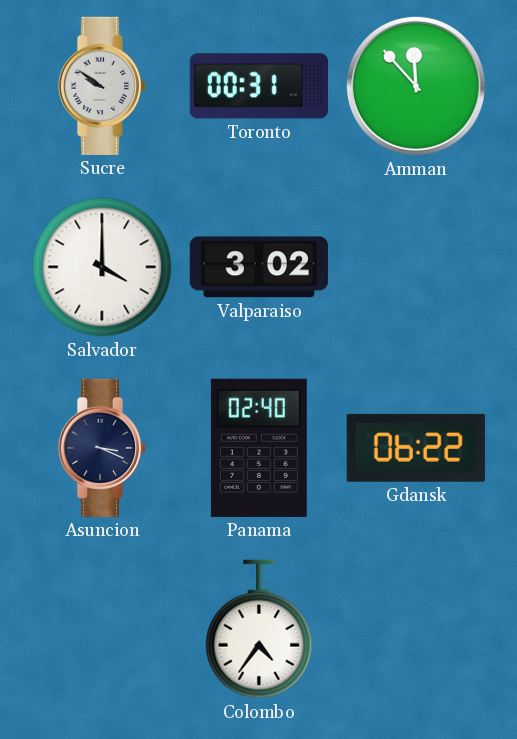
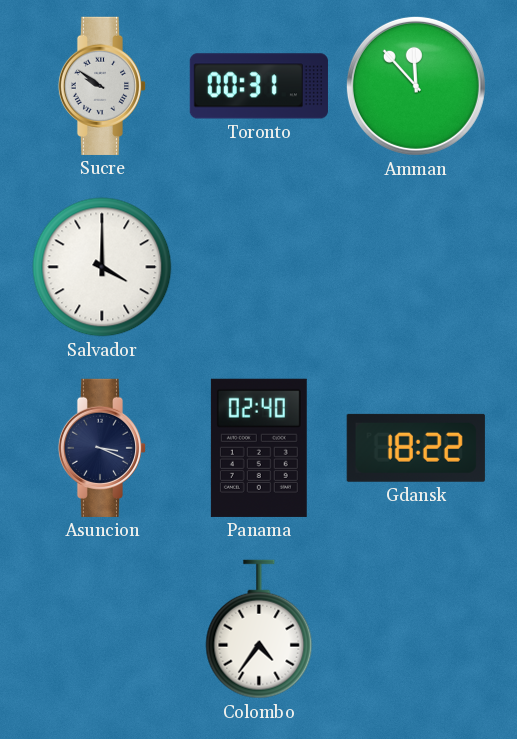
Valparaiso: 3:02 -> none (259, 267)
Gdansk: 06:22 -> 18:22 (416, 448)
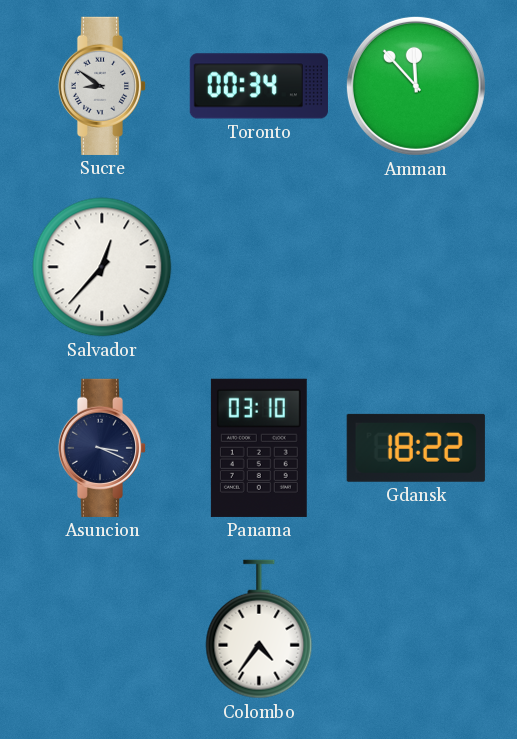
Sucre: 9:51 -> 8:51 (102, 86)
Toronto: 00:31 -> 00:34 (259, 86)
Salvador: 4:00 -> 12:37 (102, 267)
Panama: 02:40 -> 03:10 (259, 448)
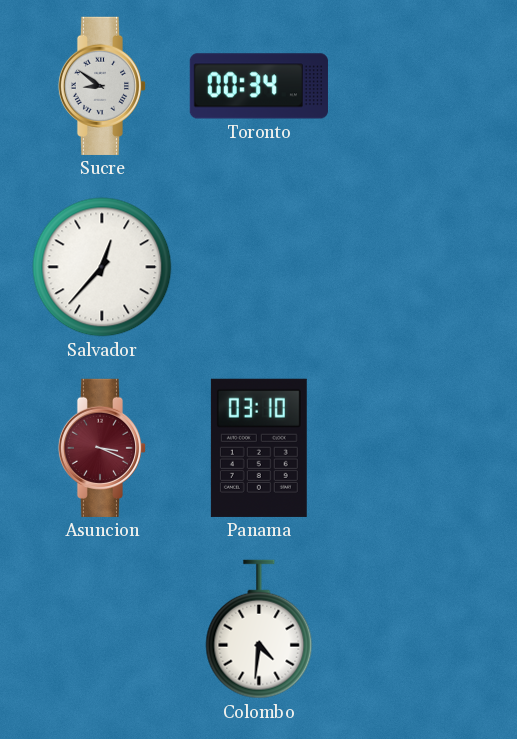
Amman: 11:53 -> none (416, 86)
Asuncion dial: navy -> burgundy (102, 448)
Gdansk: 18:22 -> none (416, 448)
Colombo: 4:36 -> 4:31 (259, 629)
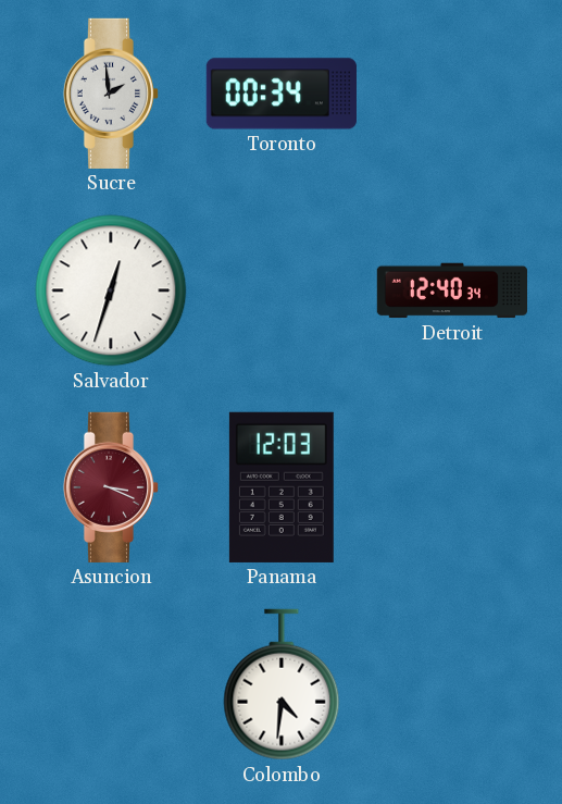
Sucre: 8:51 -> 1:59 (111, 94)
Salvador: 12:37 -> 12:33 (111, 290)
Detroit: none -> 12:40 (451, 290)
Panama: 03:10 -> 12:03 (282, 487)
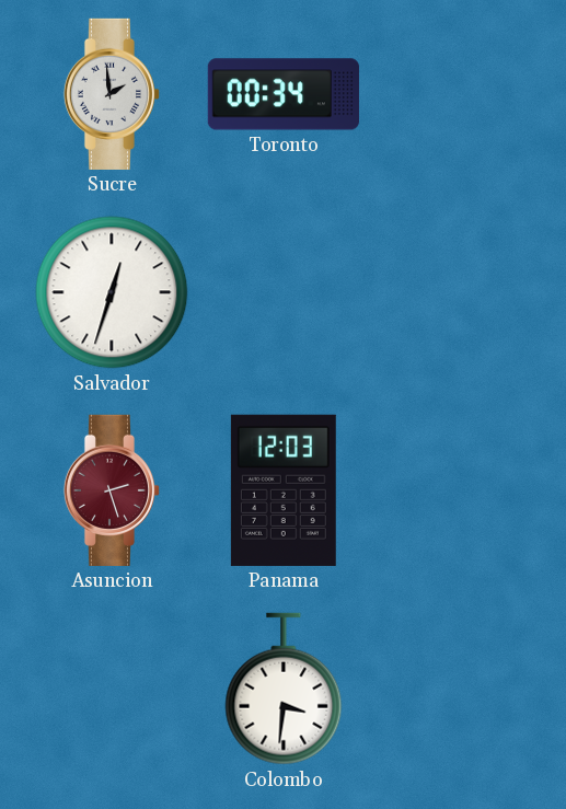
Detroit: 12:40 -> none (451, 290)
Asuncion: 3:19 -> 2:27 (112, 490)
Colombo: 4:31 -> 3:31 (284, 689)
